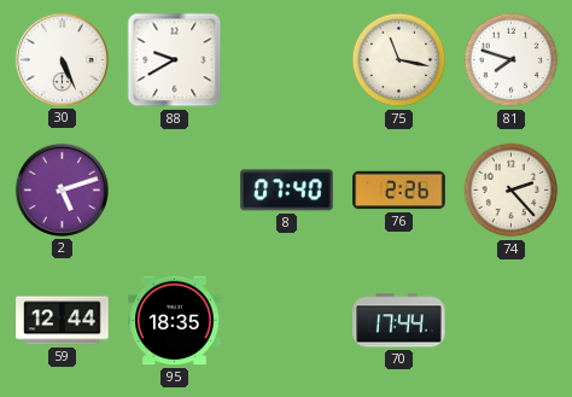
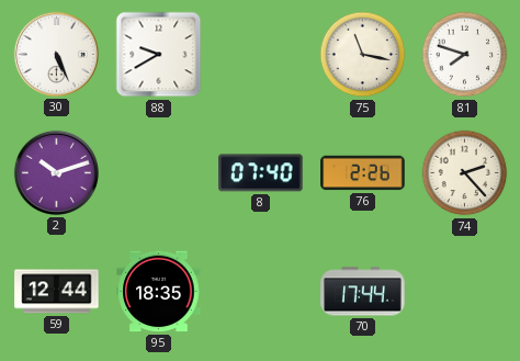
2: 5:12 -> 10:12 (56, 172)
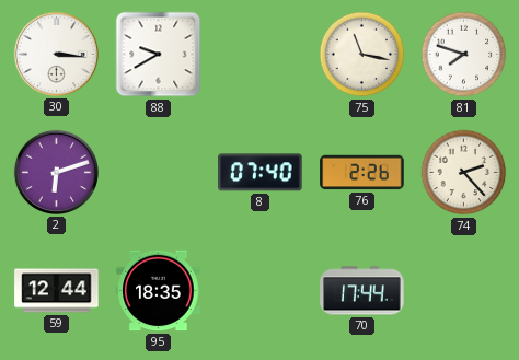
30: 5:26 -> 3:16 (56, 54)
2: 10:12 -> 6:12 (56, 172)
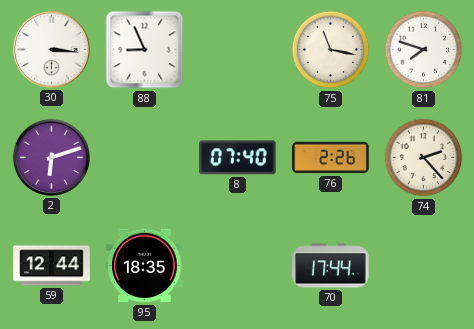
88: 9:40 -> 8:56 (145, 50)
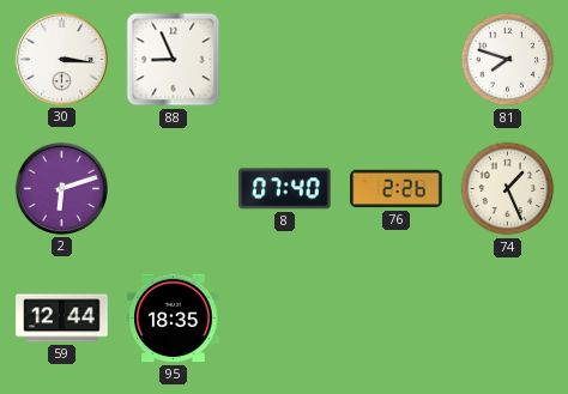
75: 11:17 -> none (331, 50)
74: 2:23 -> 1:26 (508, 189)
70: 17:44 -> none (331, 266)
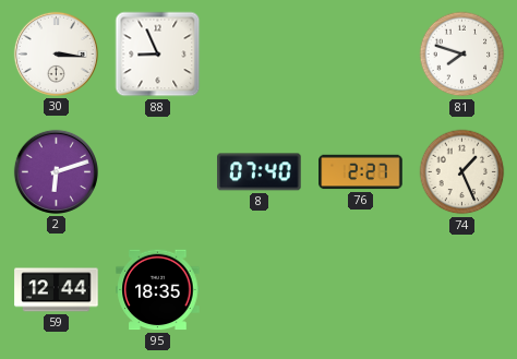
76: 2:26 -> 2:27 (361, 172)
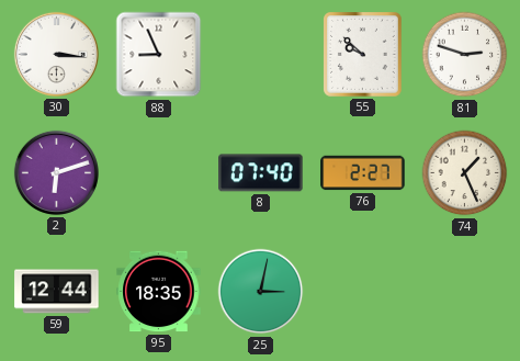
55: none -> 9:52 (363, 55)
81: 7:48 -> 2:48 (465, 55)
25: none -> 3:02 (261, 292)
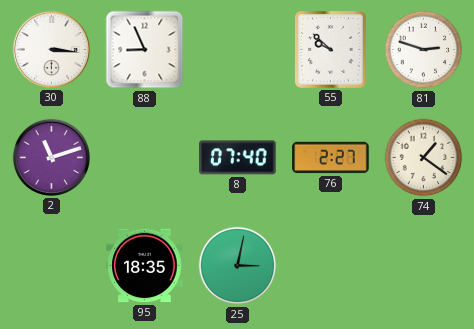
2: 6:12 -> 11:12 (51, 157)
74: 1:26 -> 1:21 (424, 158)
59: 12:44 -> none (57, 292)
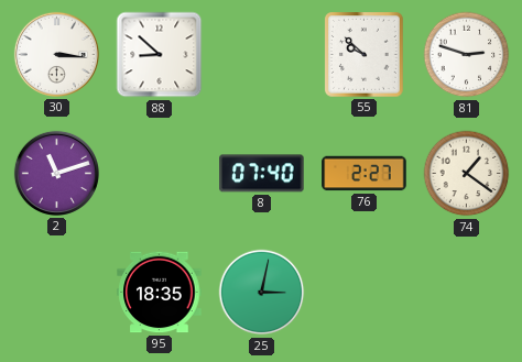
88: 8:56 -> 8:52 (160, 55)
